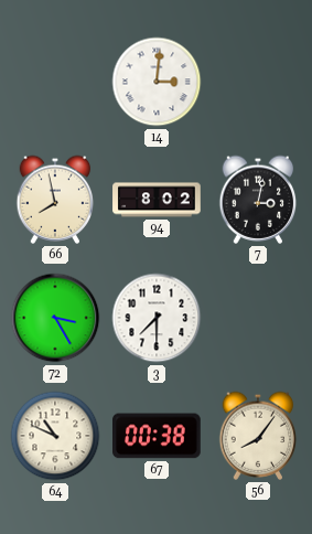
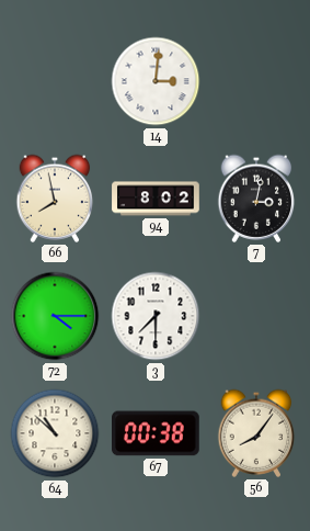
72: 3:25 -> 4:15 (55, 316)
64: 10:49 -> 10:52 (55, 433)
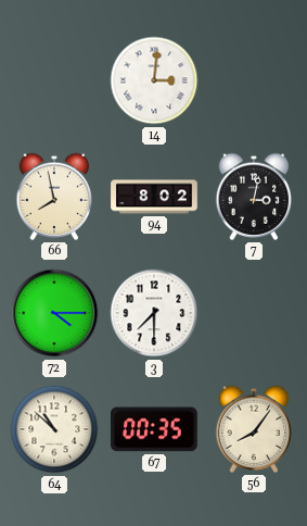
67: 00:38 -> 00:35 (155, 429)
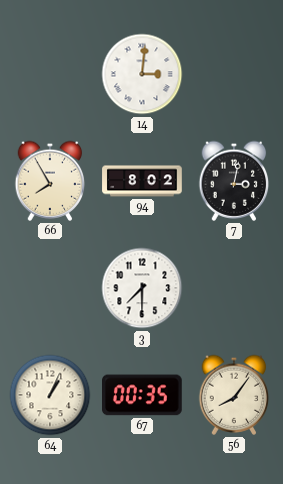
66: 7:58 -> 7:55 (50, 181)
72: 4:15 -> none (54, 313)
64: 10:52 -> 1:04 (50, 395)
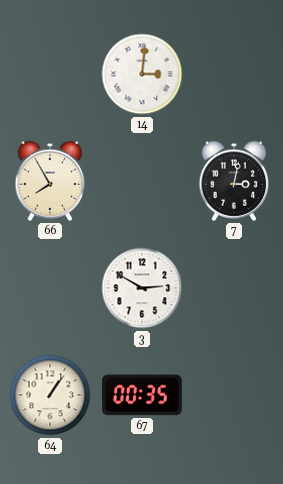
94: 8:02 -> none (142, 181)
3: 7:30 -> 2:50 (142, 288)
64: 1:04 -> 1:06 (50, 395)
56: 8:06 -> none (234, 395)
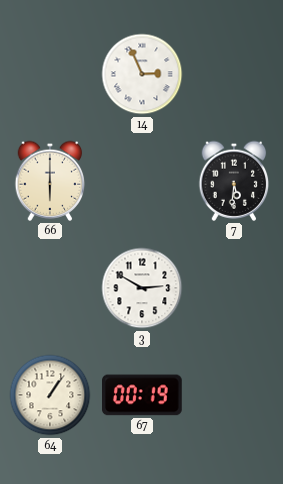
14: 3:01 -> 2:56 (142, 74)
66: 7:55 -> 6:00 (50, 181)
7: 3:02 -> 5:31 (234, 181)
67: 00:35 -> 00:19 (143, 395)
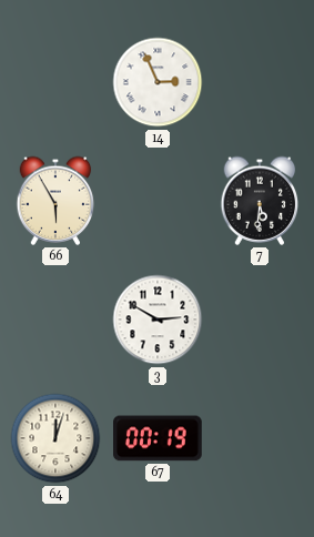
66: 6:00 -> 5:55 (55, 201)
64: 1:06 -> 12:03 (55, 438)
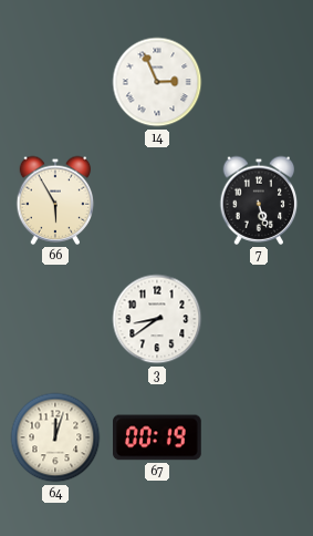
7: 5:31 -> 5:27 (259, 200)
3: 2:50 -> 8:39 (157, 319)
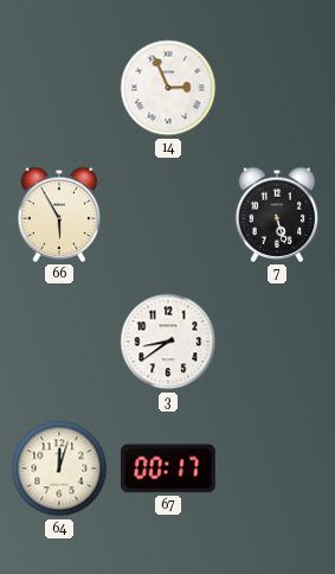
67: 00:19 -> 00:17 (169, 468)
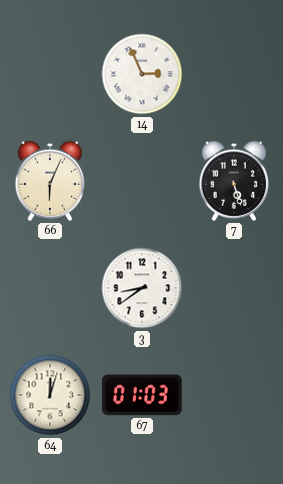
66: 5:55 -> 6:04 (50, 181)
67: 00:17 -> 01:03 (143, 395)
